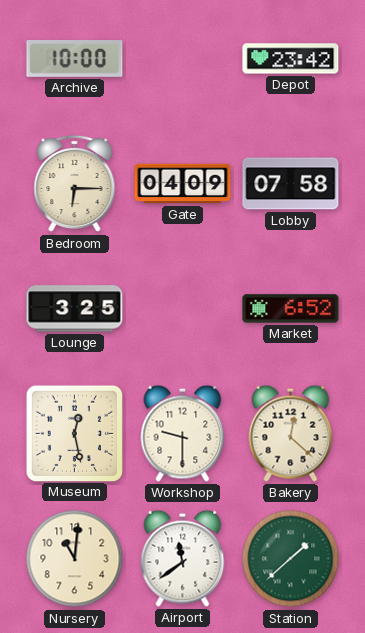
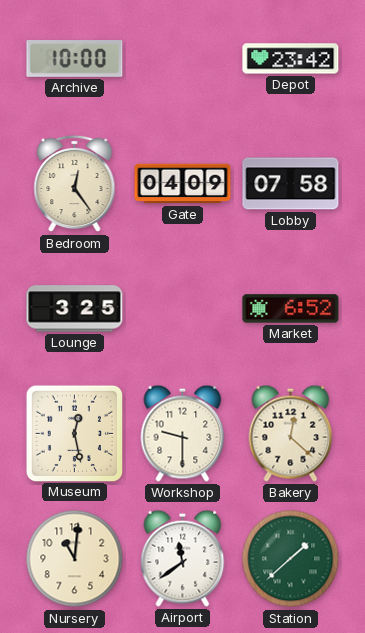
Bedroom: 6:15 -> 12:24 (75, 184)
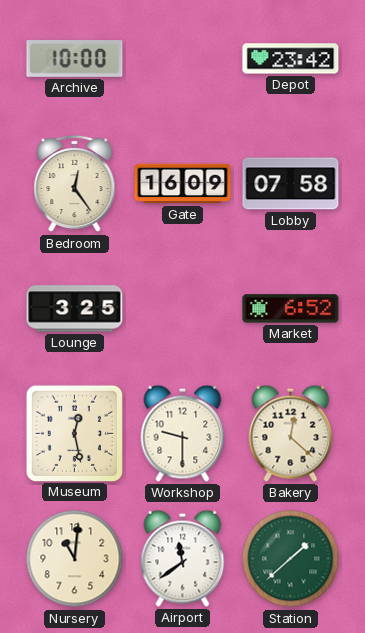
Gate: 04:09 -> 16:09 (183, 184)
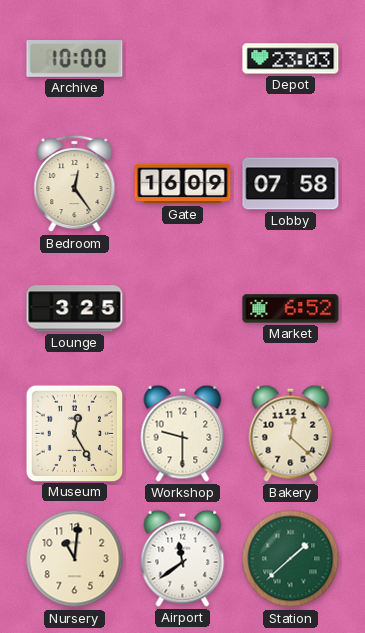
Depot: 23:42 -> 23:03 (291, 59)
Museum: 12:28 -> 12:25 (74, 433)
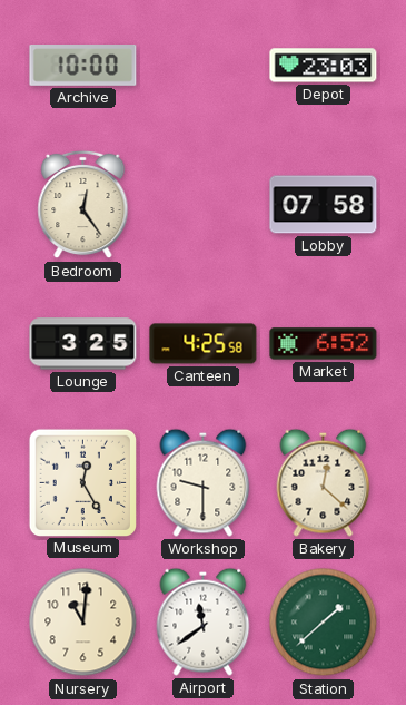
Gate: 16:09 -> none (183, 184)
Canteen: none -> 4:25 (204, 344)
